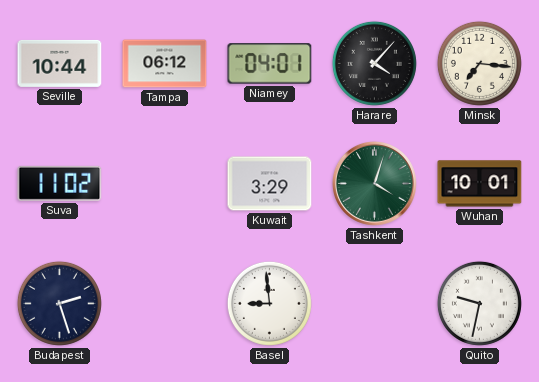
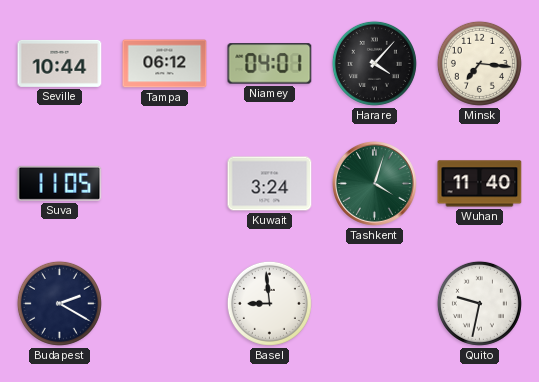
Suva: 11:02 -> 11:05 (60, 183)
Kuwait: 3:29 -> 3:24 (270, 184)
Wuhan: 10:01 -> 11:40 (480, 184)
Budapest: 2:27 -> 2:20 (59, 303)
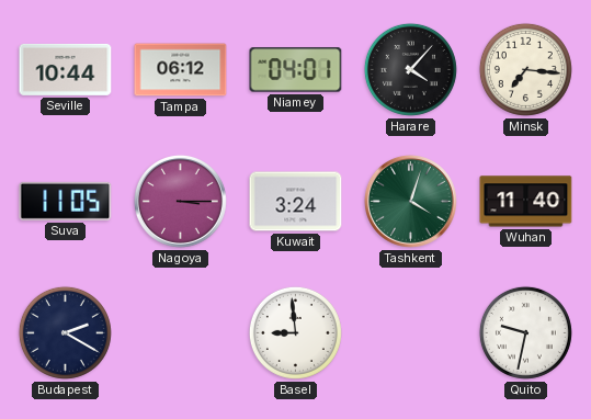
Nagoya: none -> 3:15 (180, 201)
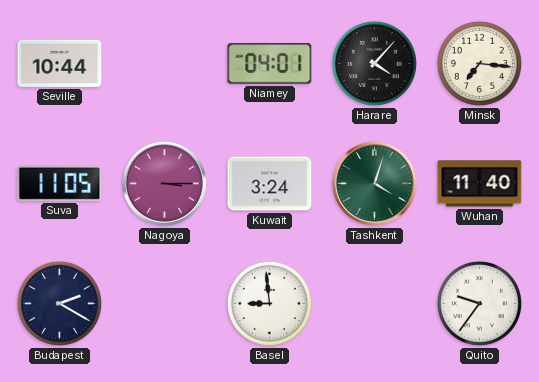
Tampa: 06:12 -> none (181, 70)
Quito: 9:32 -> 9:36 (479, 303)
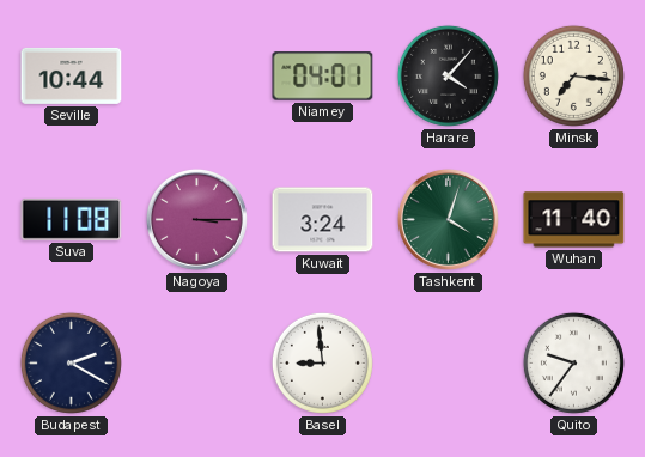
Suva: 11:05 -> 11:08 (72, 219)
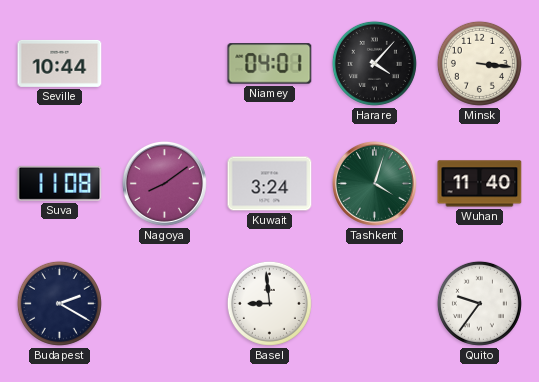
Minsk: 7:16 -> 3:16 (479, 63)
Nagoya: 3:15 -> 8:09 (164, 183)
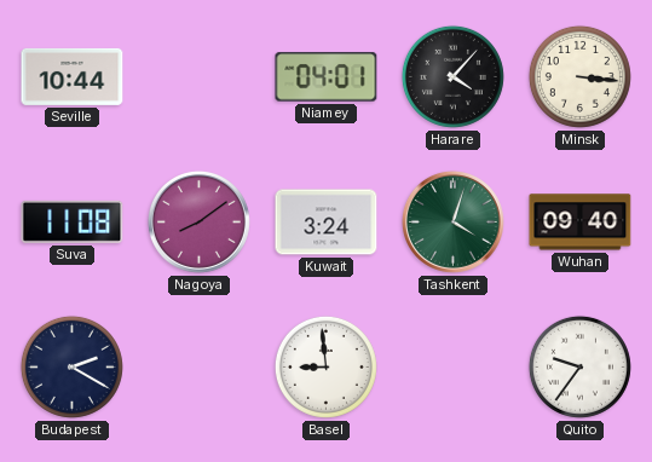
Wuhan: 11:40 -> 09:40 (581, 223)
